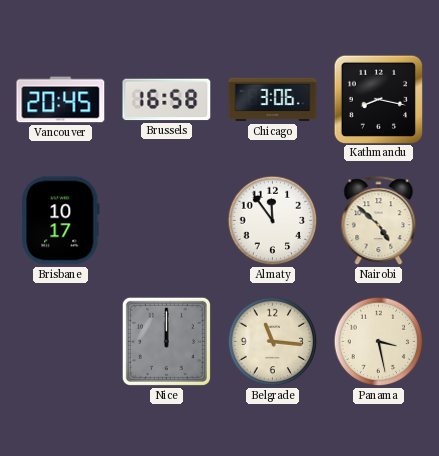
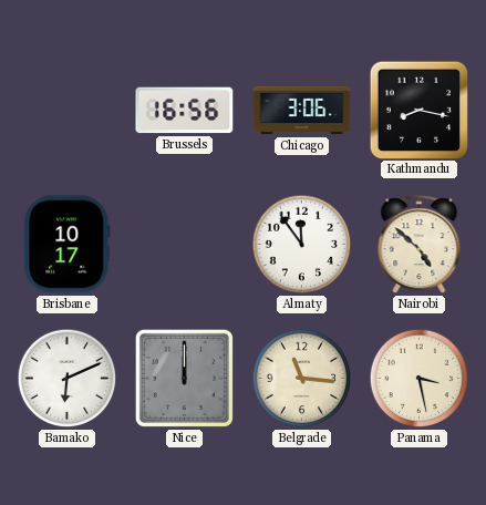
Vancouver: 20:45 -> none (61, 100)
Brussels: 16:58 -> 16:56 (185, 111)
Bamako: none -> 6:11 (68, 379)
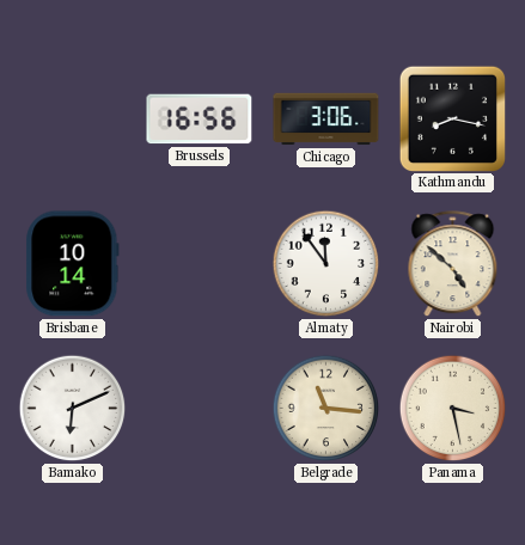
Brisbane: 10:17 -> 10:14 (73, 264)
Nice: 12:00 -> none (184, 378)
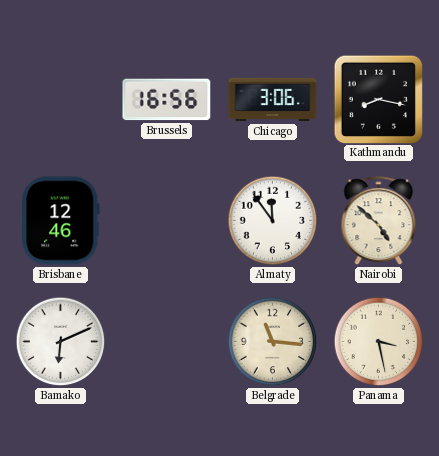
Brisbane: 10:14 -> 12:46 (61, 221)
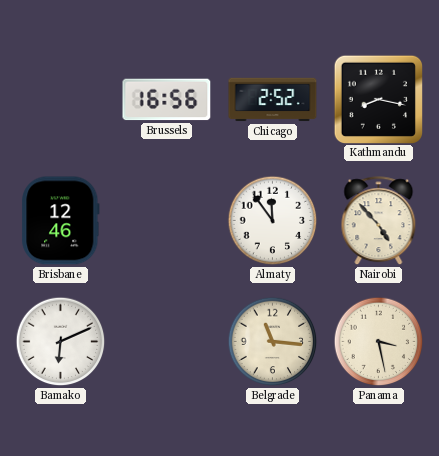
Chicago: 3:06 -> 2:52 (273, 100)
Nairobi: 4:52 -> 4:53 (379, 221)
